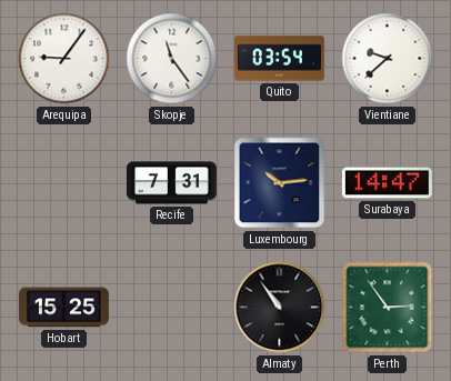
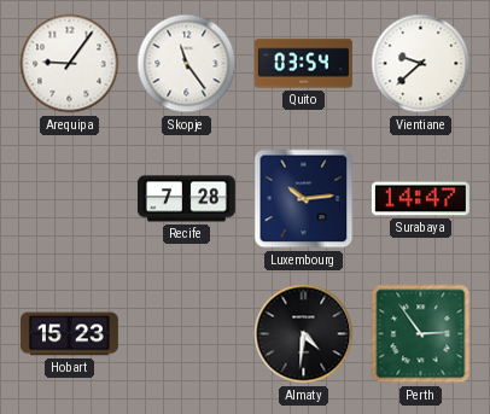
Recife: 7:31 -> 7:28 (186, 199)
Hobart: 15:25 -> 15:23 (69, 334)
Almaty: 10:54 -> 4:31 (304, 334)
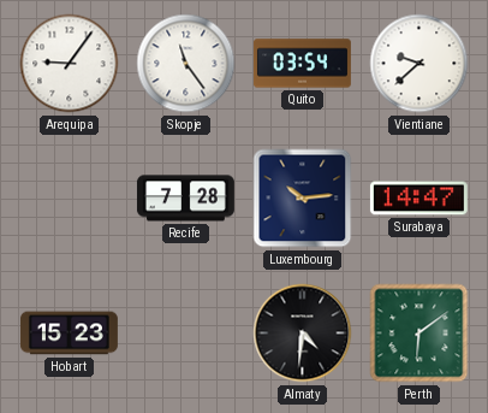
Perth: 2:54 -> 6:09 (419, 334)
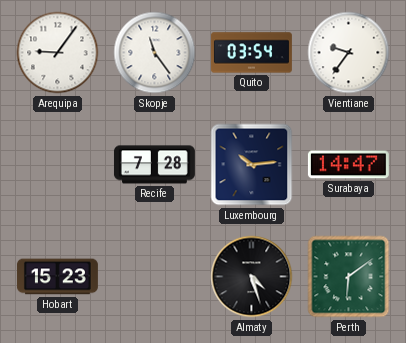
Vientiane: 9:38 -> 9:36 (349, 53)
Almaty: 4:31 -> 4:27 (252, 277)
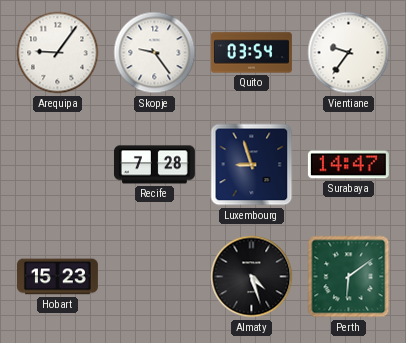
Skopje: 11:24 -> 9:24 (155, 53)
Luxembourg: 10:14 -> 8:57 (252, 165)
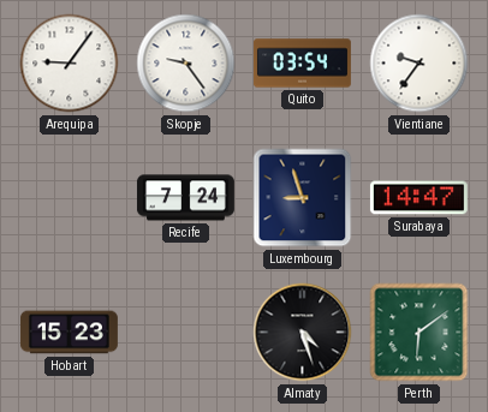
Recife: 7:28 -> 7:24 (185, 198)
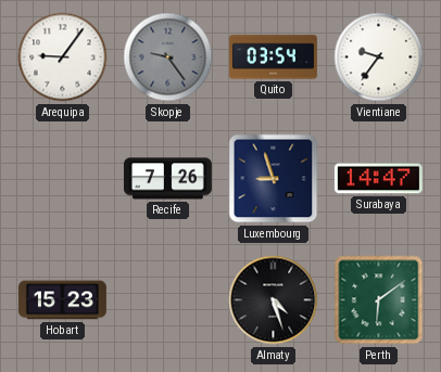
Skopje dial: white -> grey (168, 57)
Recife: 7:24 -> 7:26 (167, 179)
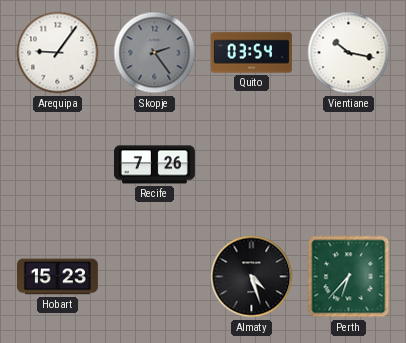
Skopje: 9:24 -> 2:24 (155, 53)
Vientiane: 9:36 -> 10:17 (349, 53)
Luxembourg: 8:57 -> none (274, 179)
Surabaya: 14:47 -> none (378, 179)
Perth: 6:09 -> 6:37 (349, 277)
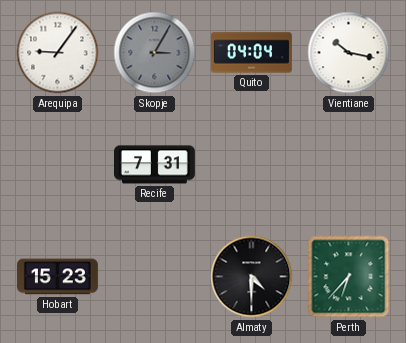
Skopje: 2:24 -> 3:05 (155, 53)
Quito: 03:54 -> 04:04 (251, 53)
Recife: 7:26 -> 7:31 (154, 165)
Almaty: 4:27 -> 4:30 (252, 277)
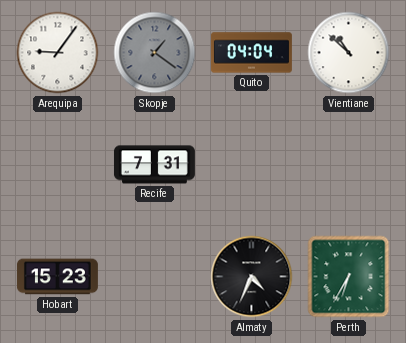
Skopje: 3:05 -> 1:21 (155, 53)
Vientiane: 10:17 -> 10:52 (349, 53)
Almaty: 4:30 -> 4:34 (252, 277)
Perth: 6:37 -> 6:35 (349, 277)
